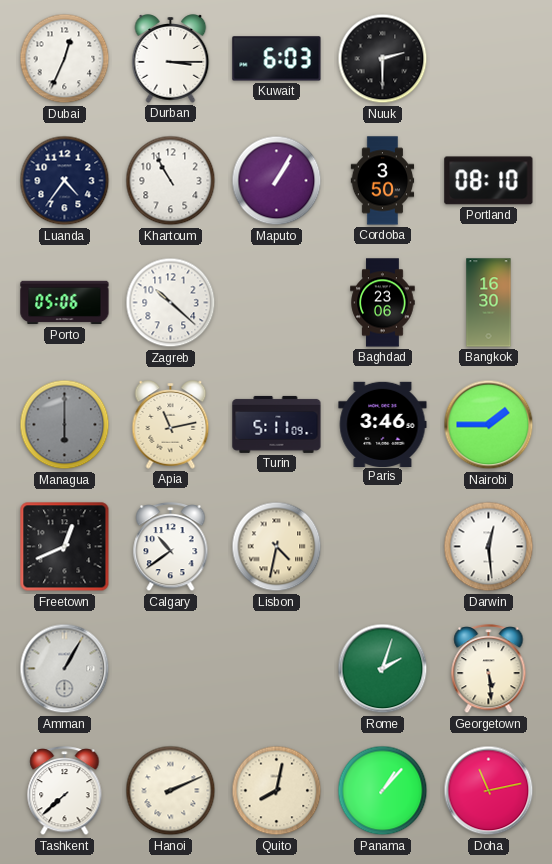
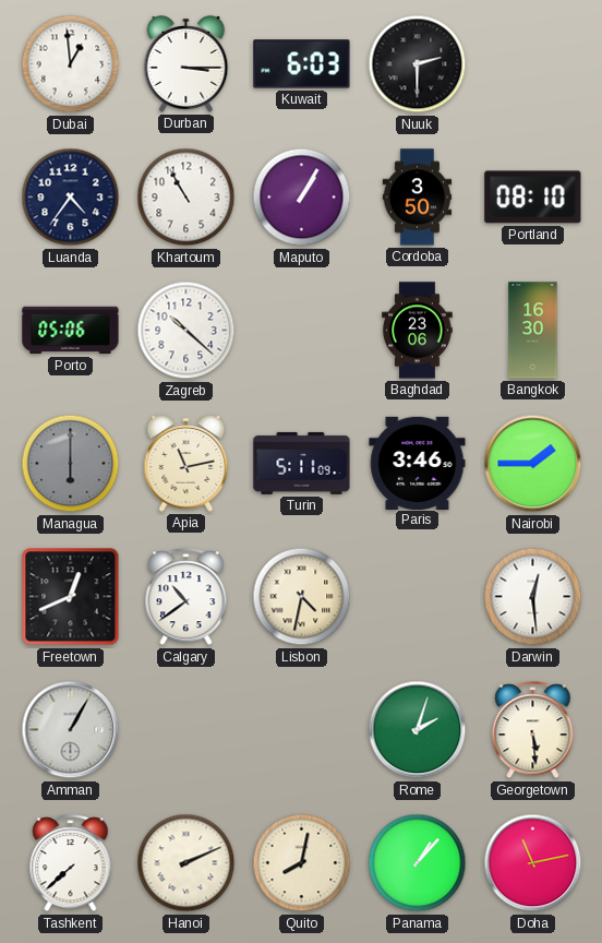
Dubai: 12:34 -> 12:59 (71, 64)
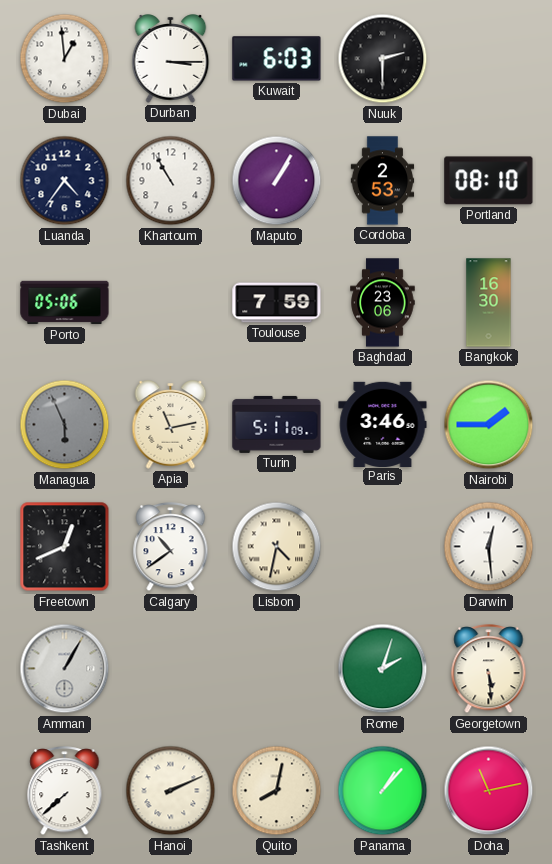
Cordoba: 3:50 -> 2:53 (383, 181)
Zagreb: 10:22 -> none (186, 331)
Toulouse: none -> 7:59 (277, 303)
Managua: 6:00 -> 5:56 (65, 425)
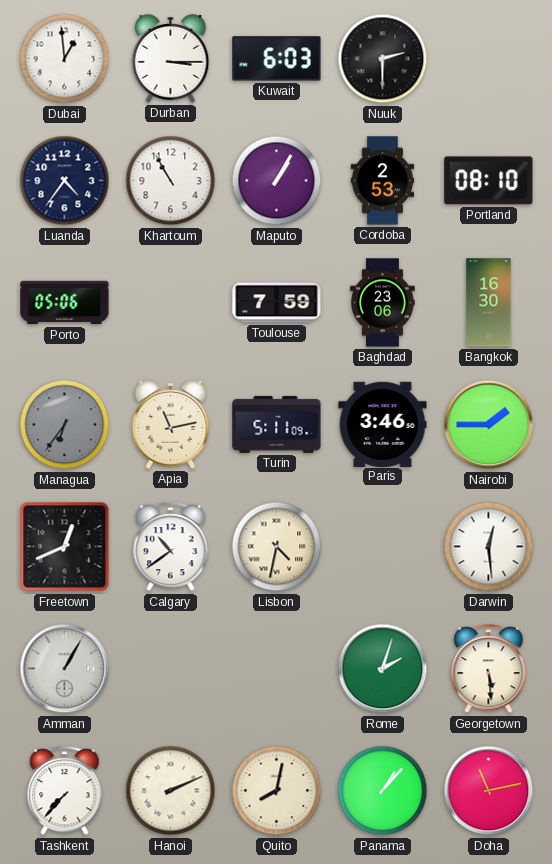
Managua: 5:56 -> 6:36 (65, 425)
Tashkent: 7:38 -> 7:37 (65, 791)
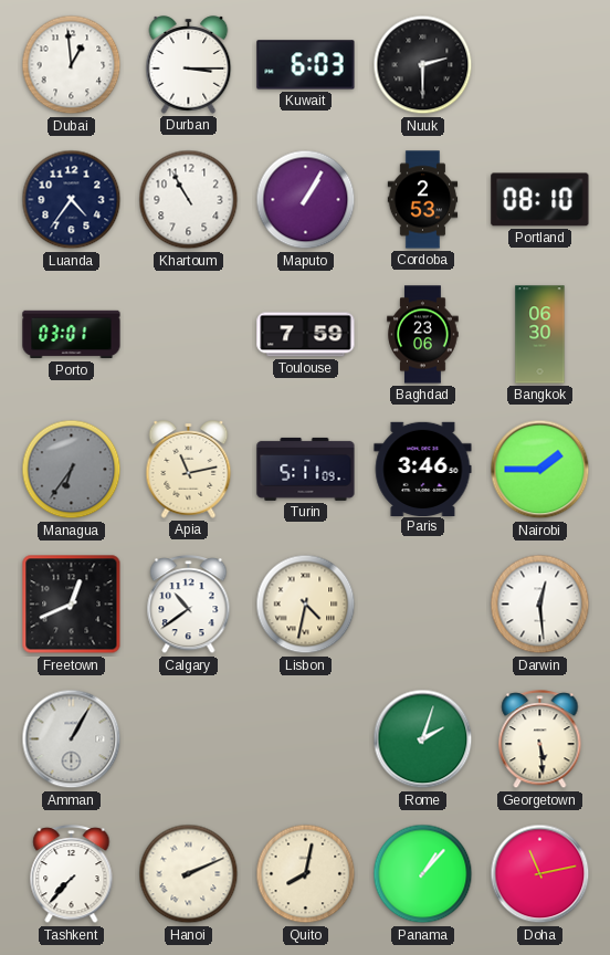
Porto: 05:06 -> 03:01 (72, 335)
Bangkok: 16:30 -> 06:30 (540, 335)
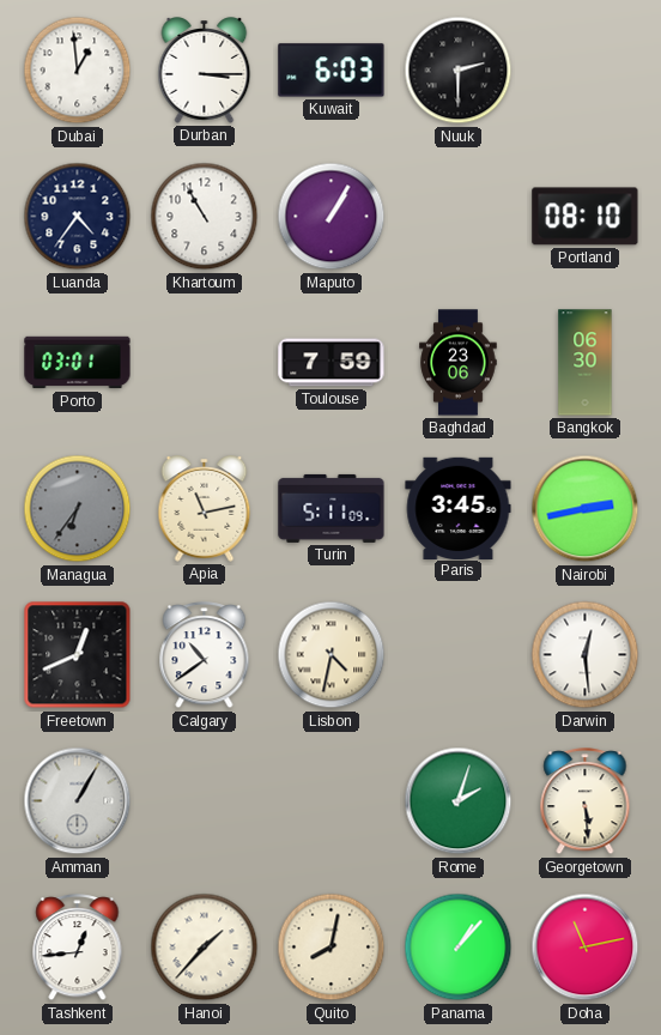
Cordoba: 2:53 -> none (423, 200)
Paris: 3:46 -> 3:45 (459, 508)
Nairobi: 1:45 -> 2:43 (586, 509)
Tashkent: 7:37 -> 12:44 (78, 948)
Hanoi: 2:11 -> 1:37 (205, 948)
